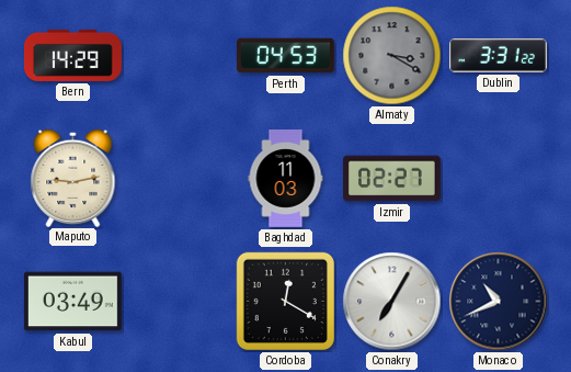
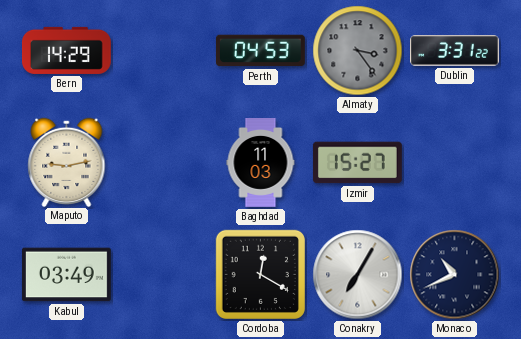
Almaty: 3:20 -> 3:24 (358, 51)
Izmir: 02:27 -> 15:27 (357, 163)
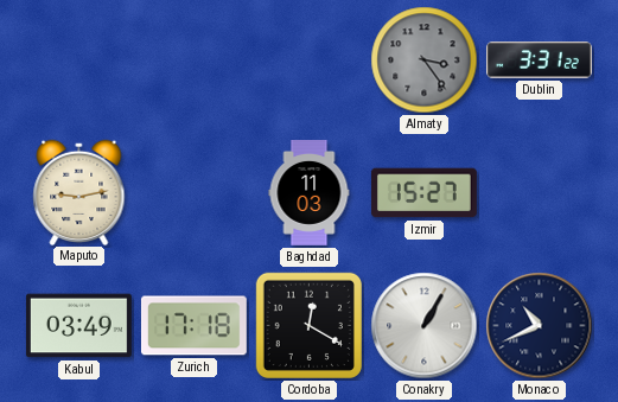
Bern: 14:29 -> none (67, 50)
Perth: 04:53 -> none (260, 51)
Zurich: none -> 17:18 (193, 326)
Conakry: 7:05 -> 1:05 (425, 326)
